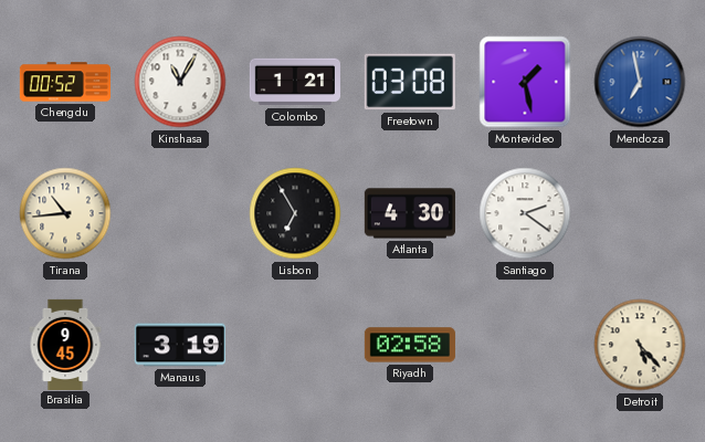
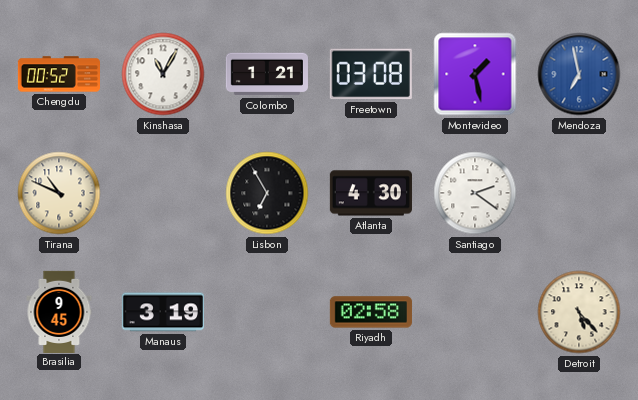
Tirana: 10:44 -> 10:49 (59, 193)
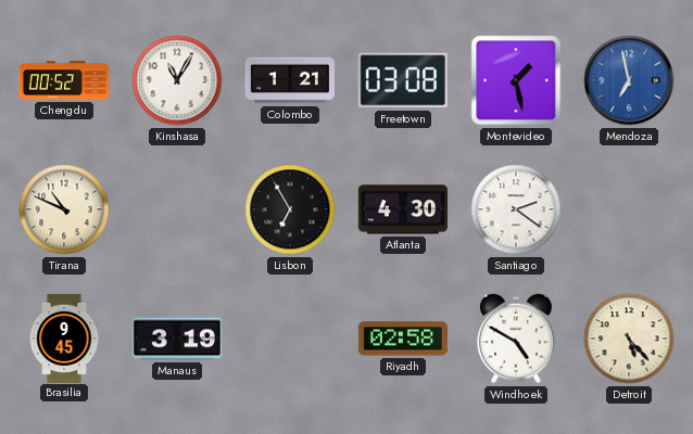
Windhoek: none -> 4:50 (516, 339)
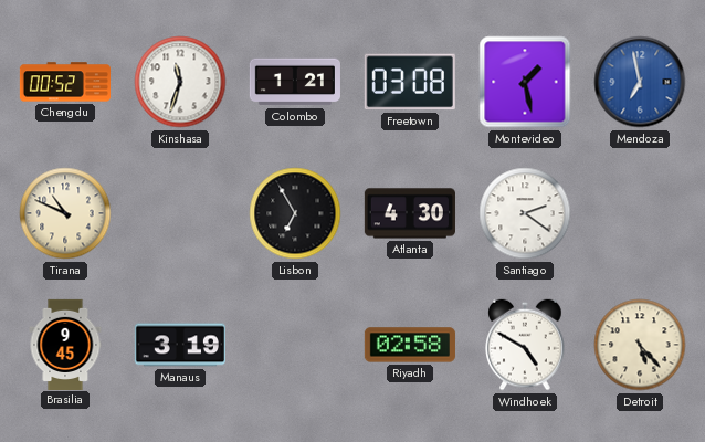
Kinshasa: 11:05 -> 11:33 (180, 82)
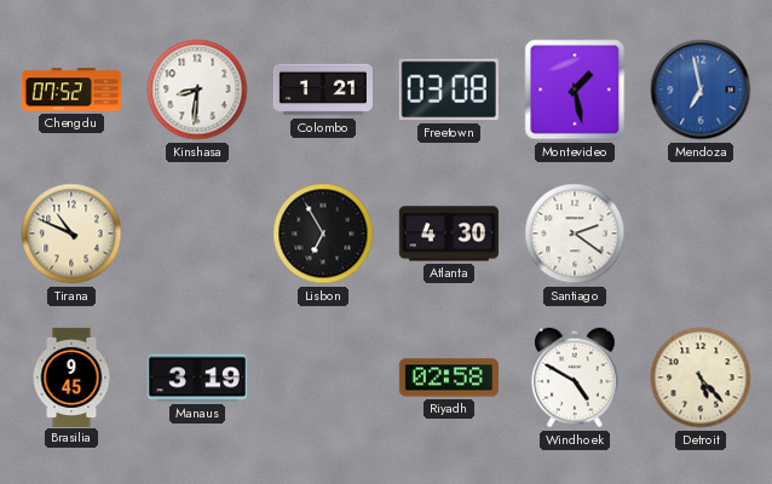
Chengdu: 00:52 -> 07:52 (70, 90)
Kinshasa: 11:33 -> 8:31 (197, 90)
